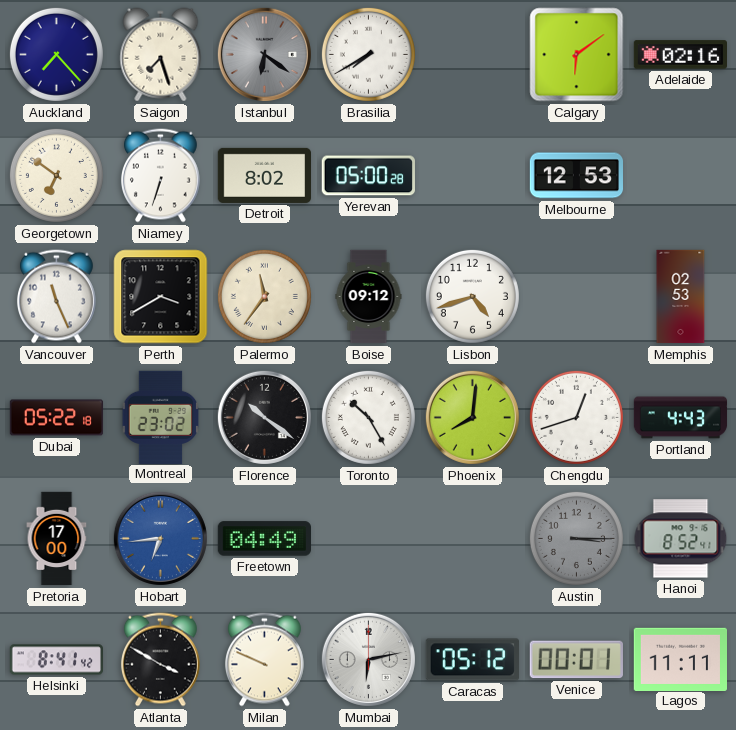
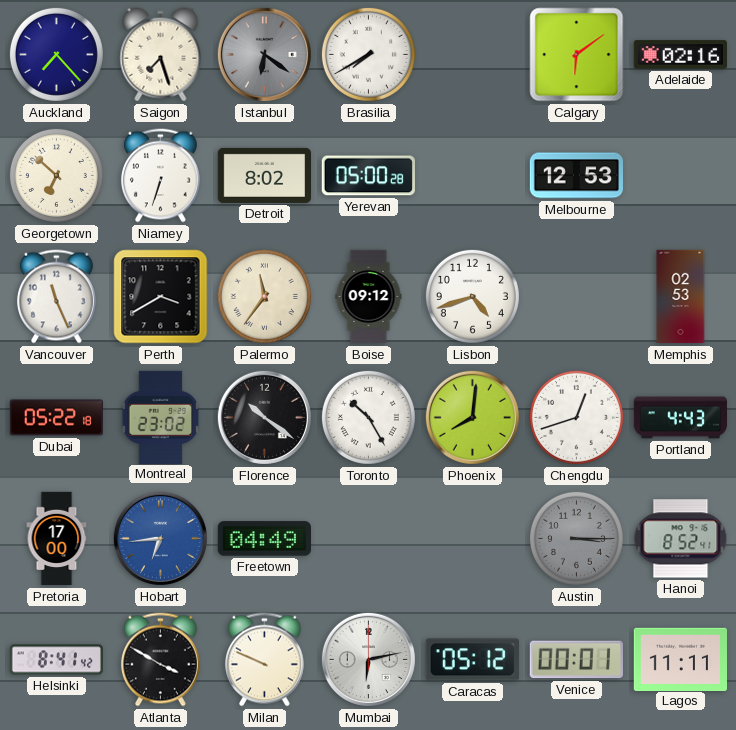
Georgetown: 6:51 -> 6:52 (56, 175)
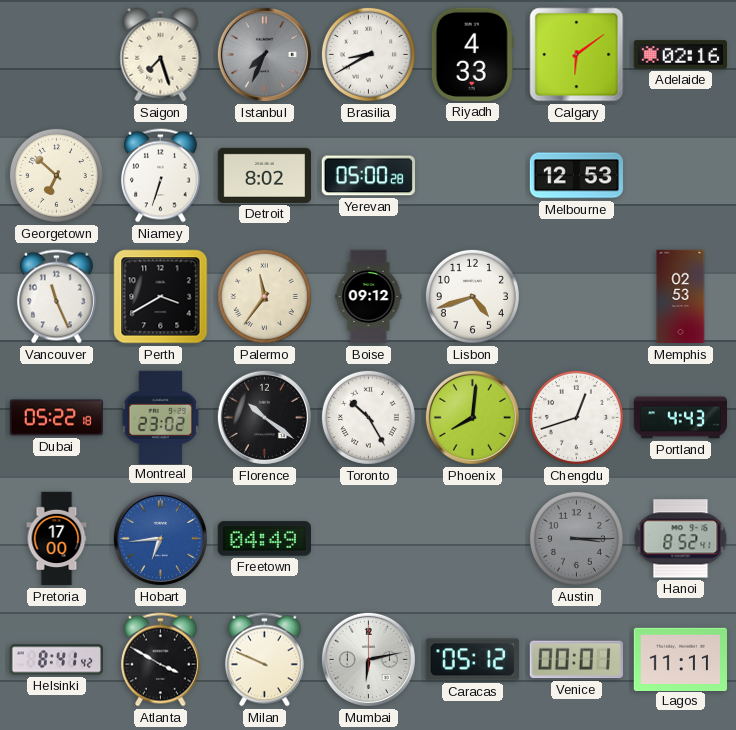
Auckland: 7:23 -> none (56, 54)
Istanbul: 6:21 -> 7:34 (264, 54)
Brasilia: 7:40 -> 8:40 (368, 54)
Riyadh: none -> 4:33 (472, 54)
